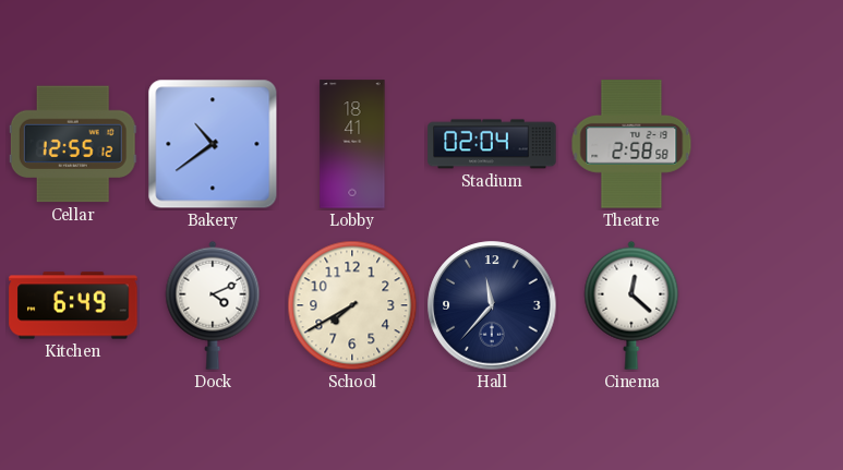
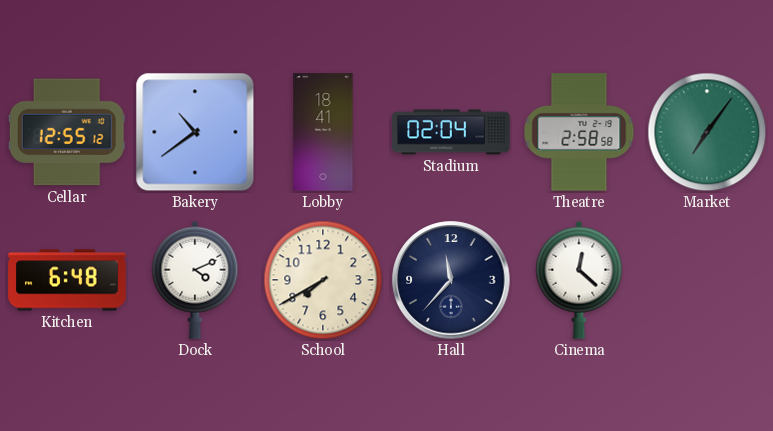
Market: none -> 7:06 (707, 132)
Kitchen: 6:49 -> 6:48 (67, 280)
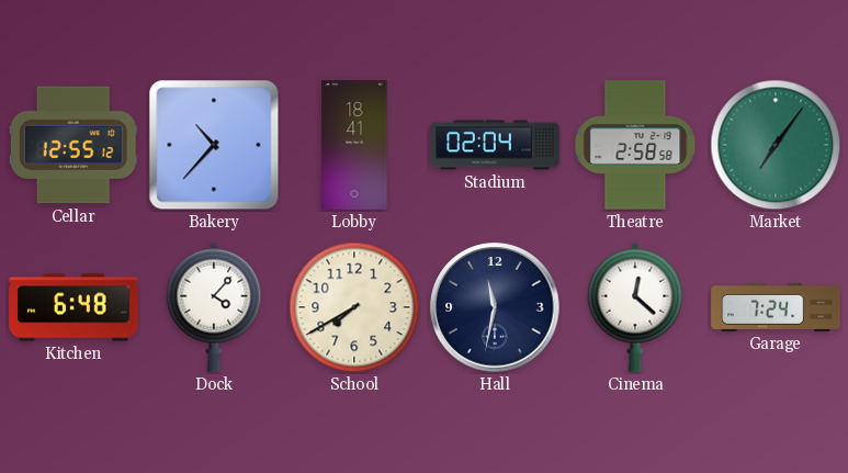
Bakery: 10:39 -> 10:37 (214, 145)
Dock: 4:11 -> 4:07 (214, 307)
Hall: 11:37 -> 11:32 (495, 307)
Garage: none -> 7:24 (776, 307)
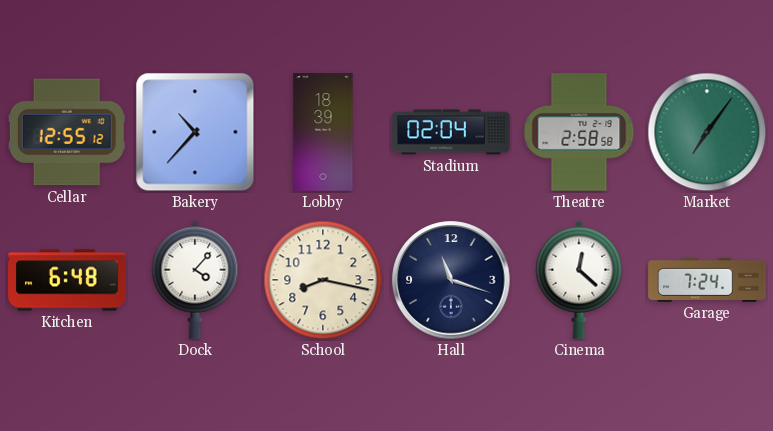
Lobby: 18:41 -> 18:39 (323, 132)
School: 7:40 -> 8:17 (323, 280)
Hall: 11:32 -> 11:18 (451, 280)
